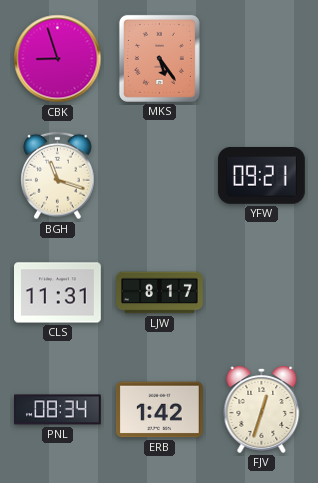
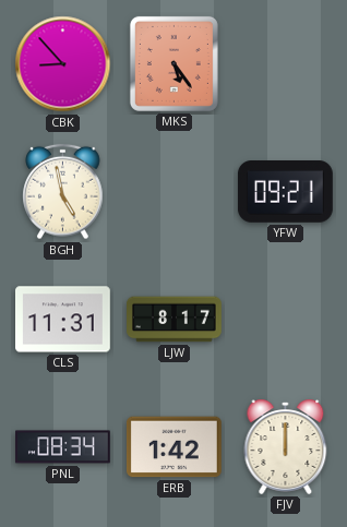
CBK: 8:57 -> 8:53 (63, 64)
BGH: 11:18 -> 4:58 (63, 192)
FJV: 12:33 -> 12:00 (286, 446)
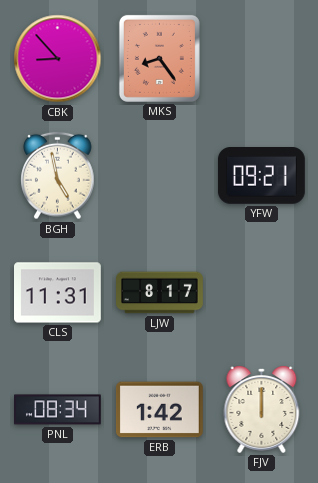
MKS: 5:24 -> 8:24 (159, 58)
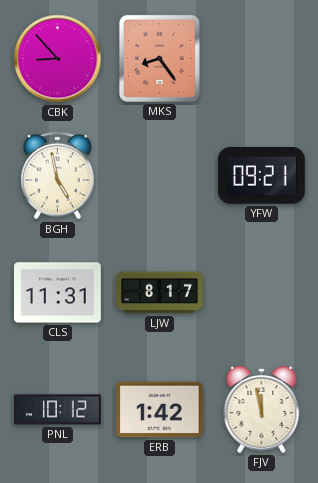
PNL: 08:34 -> 10:12 (58, 410)
FJV: 12:00 -> 11:58 (262, 409)
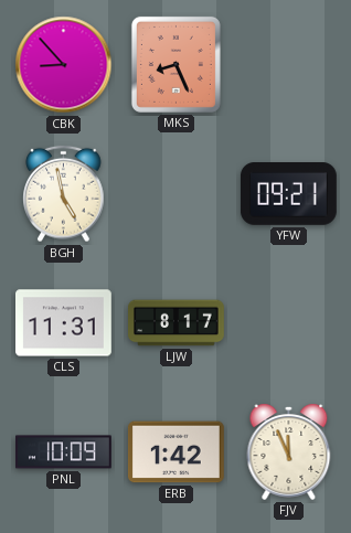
MKS: 8:24 -> 8:26 (175, 64)
PNL: 10:12 -> 10:09 (64, 452)
FJV: 11:58 -> 11:56 (289, 451)
